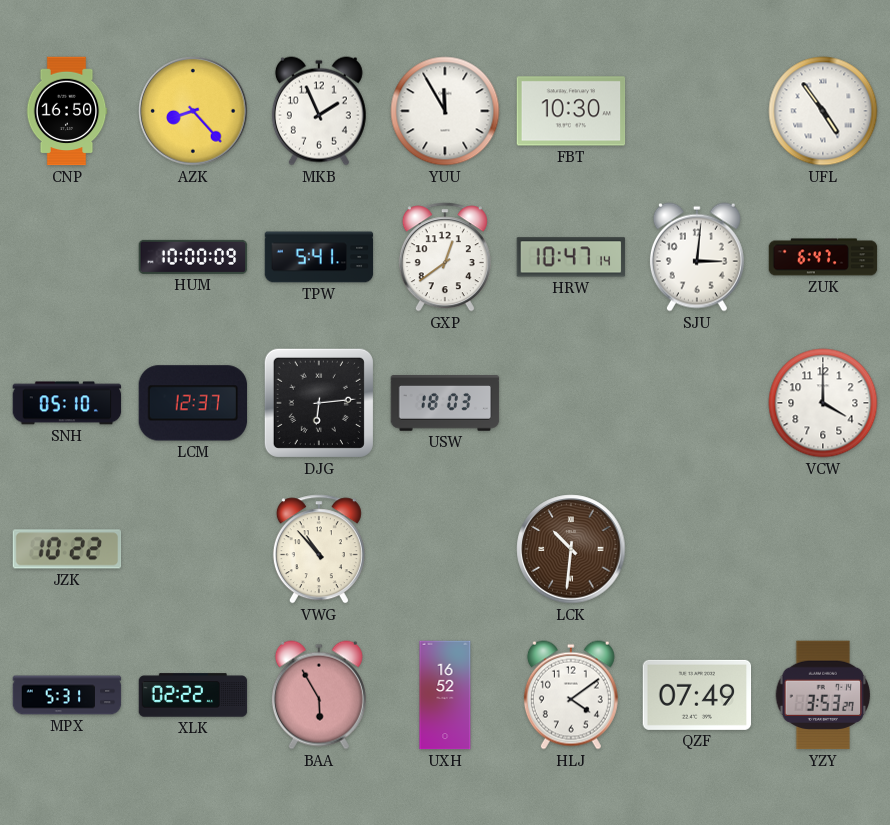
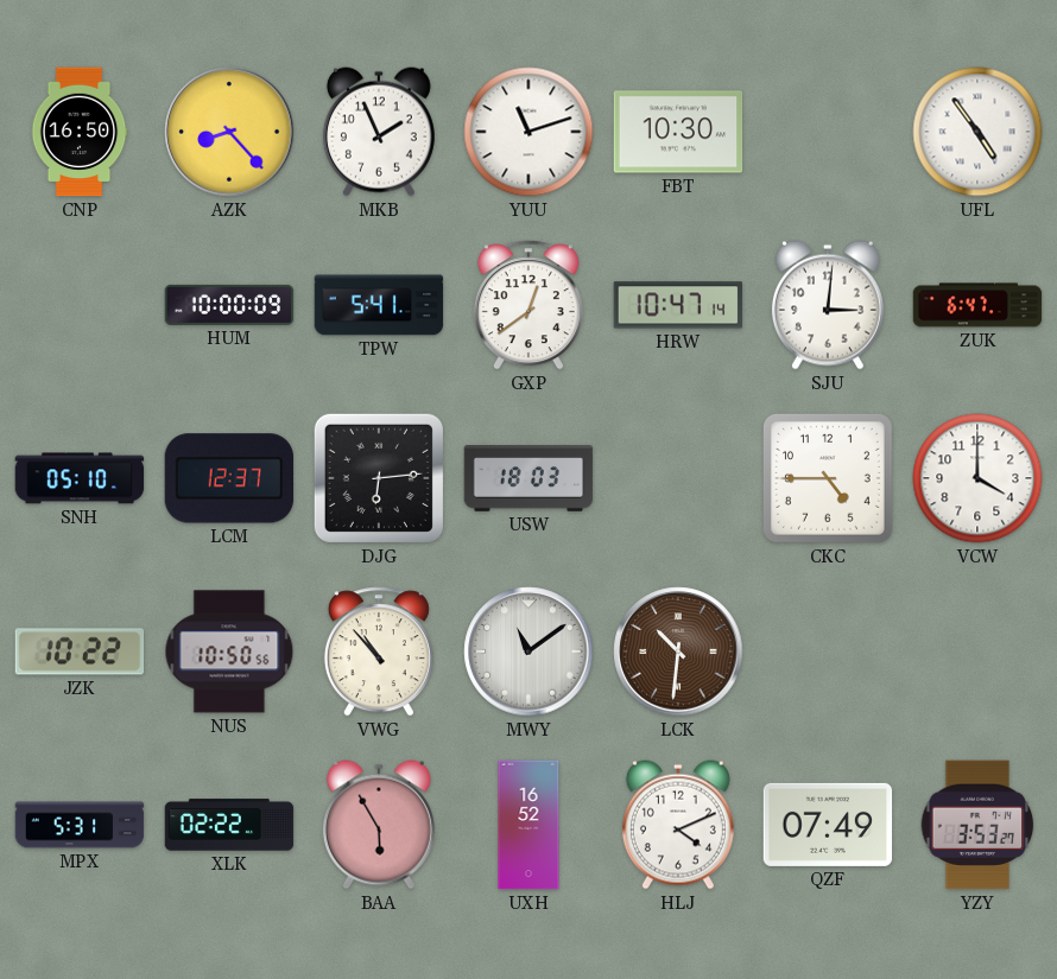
YUU: 11:55 -> 11:12 (528, 132)
CKC: none -> 4:45 (828, 478)
NUS: none -> 10:50 (229, 651)
MWY: none -> 11:09 (528, 651)
HLJ: 4:09 -> 4:11 (678, 825)
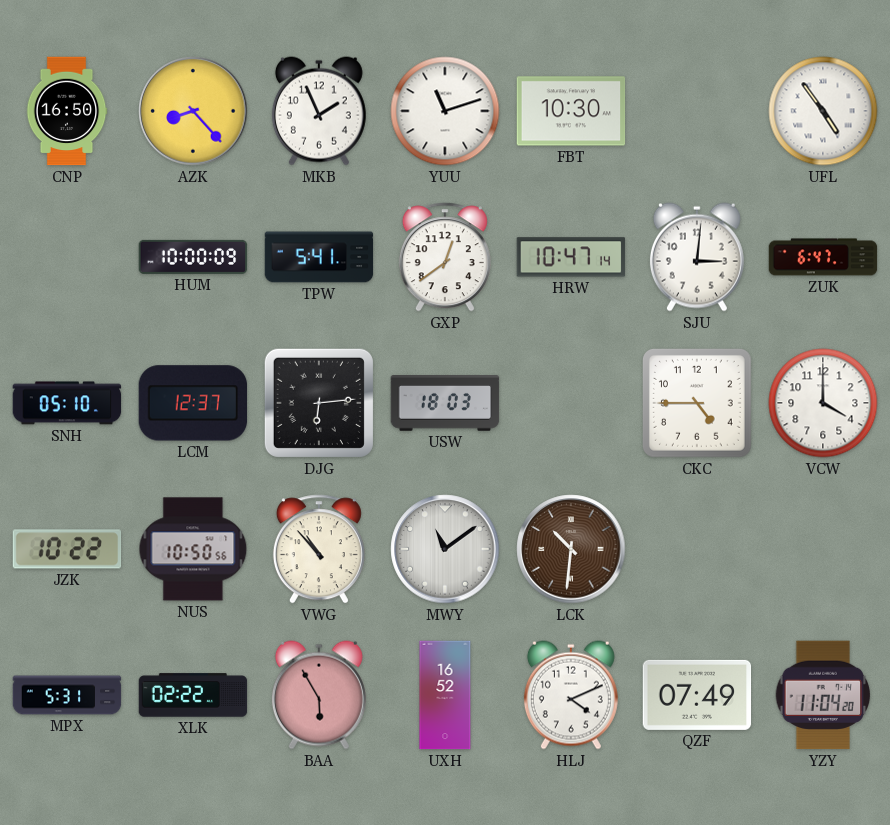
YZY: 3:53 -> 11:04 (823, 695)
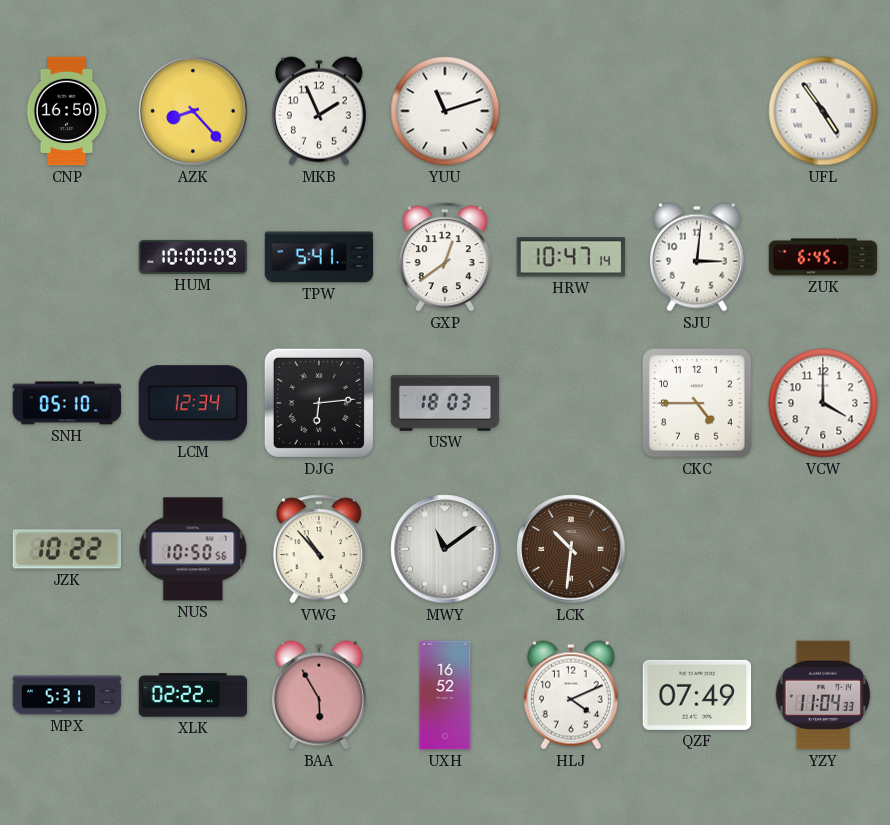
FBT: 10:30 -> none (571, 111)
ZUK: 6:47 -> 6:45 (823, 257)
LCM: 12:37 -> 12:34 (193, 403)
YZY: 11:04:20 -> 11:04:33 (823, 695)
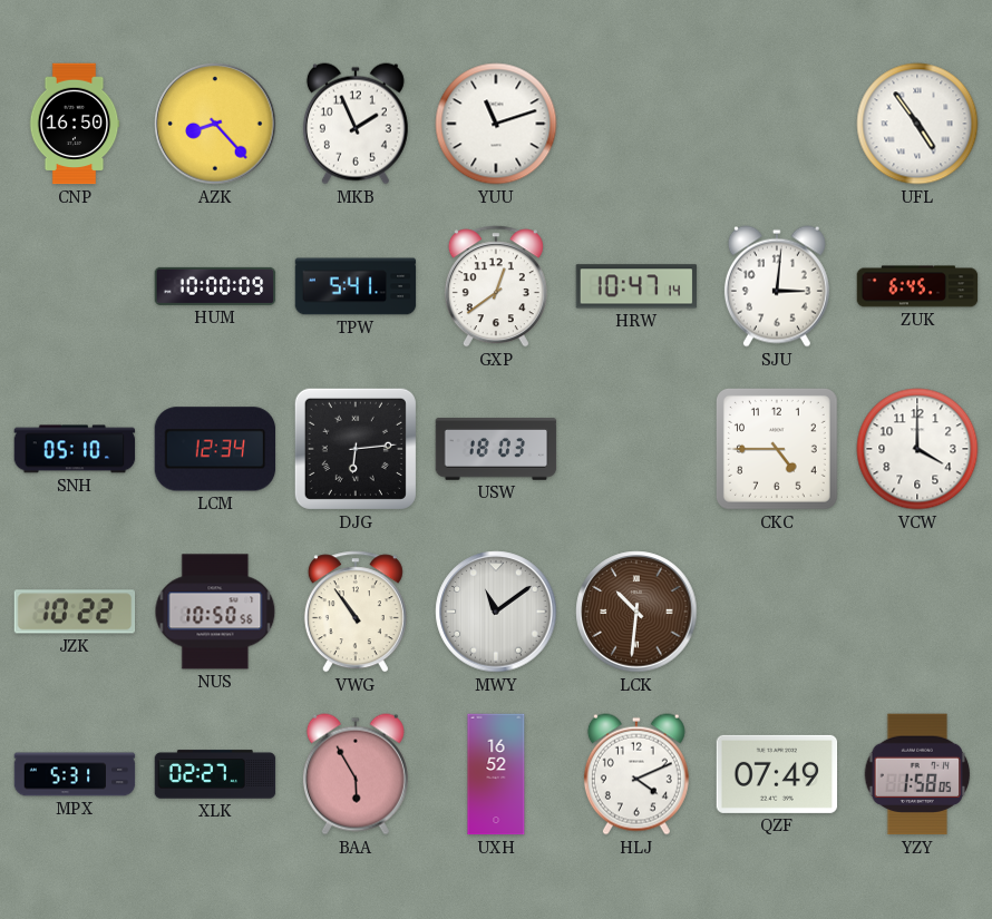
VWG: 10:53 -> 10:54 (356, 612)
XLK: 02:22 -> 02:27 (215, 774)
YZY: 11:04 -> 1:58 (917, 774)
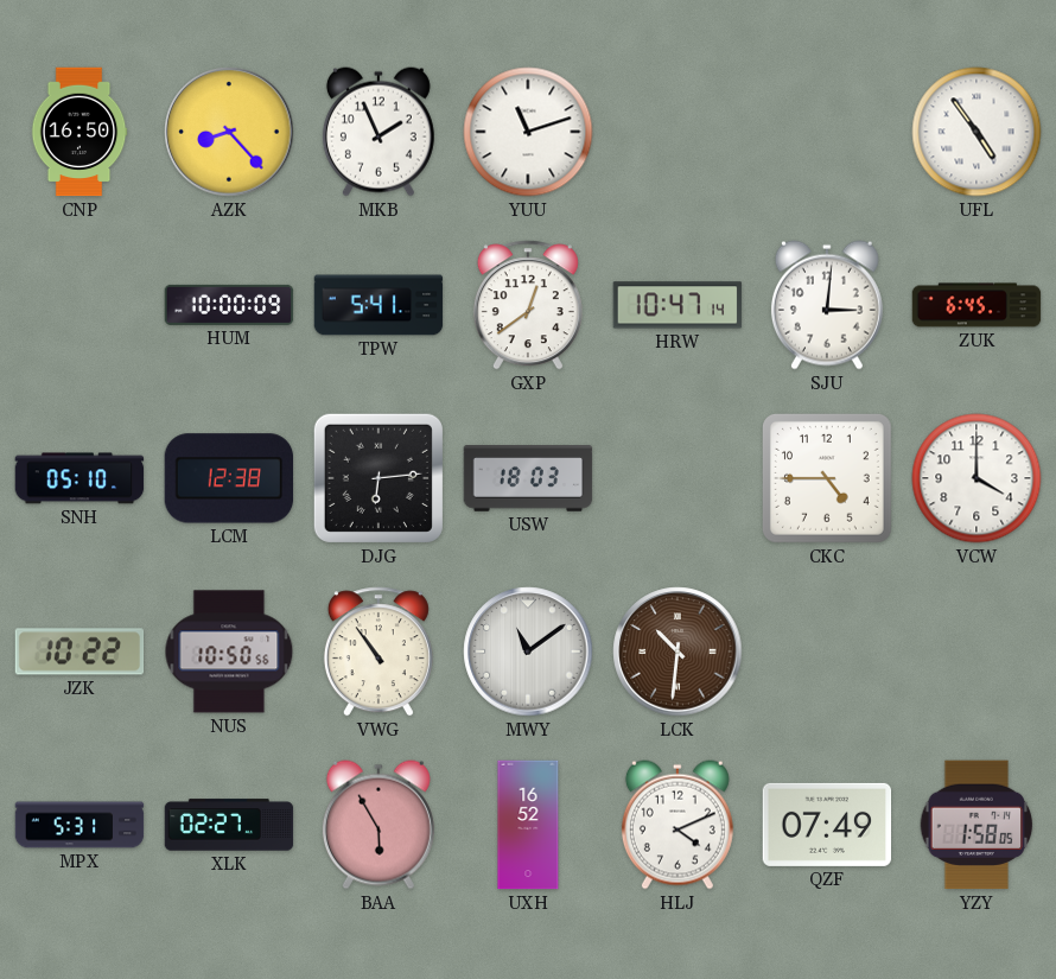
LCM: 12:34 -> 12:38 (229, 478)
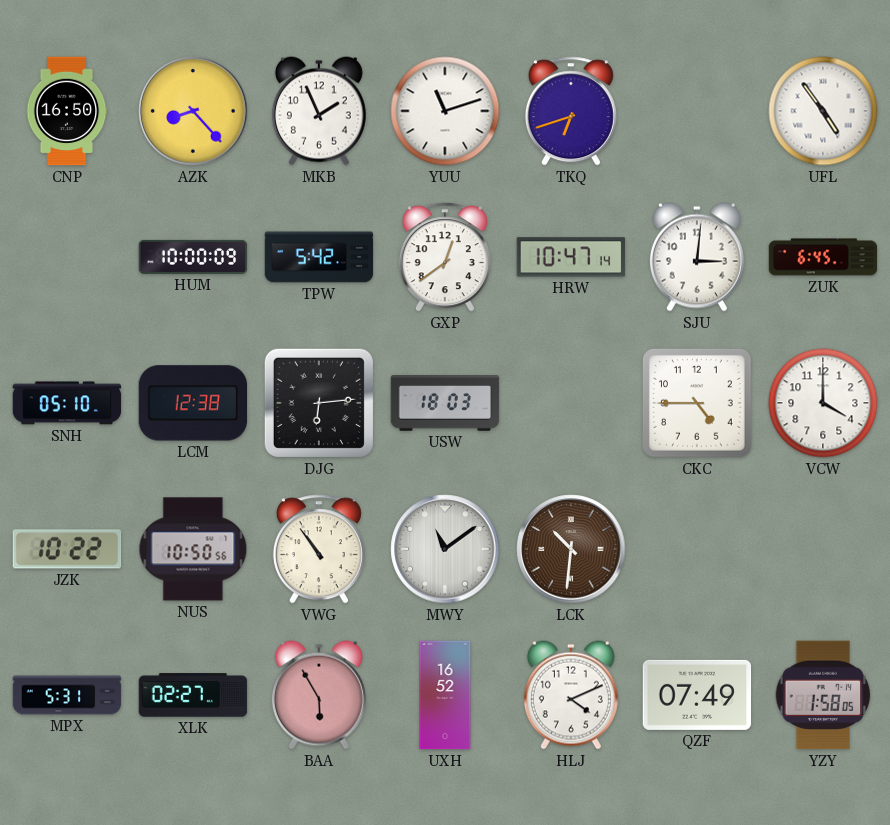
TKQ: none -> 6:42 (571, 111)
TPW: 5:41 -> 5:42 (319, 257)
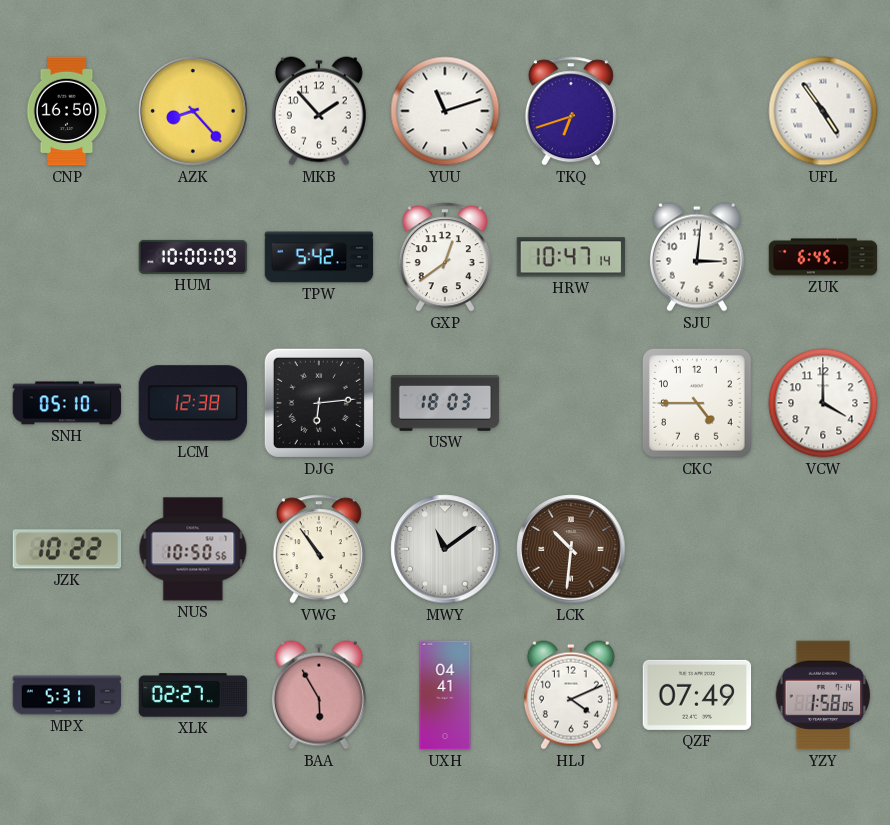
MKB: 1:56 -> 1:53 (319, 111)
UXH: 16:52 -> 04:41 (445, 695)
